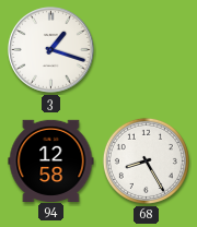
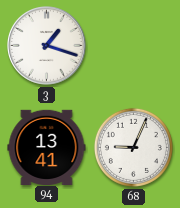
94: 12:58 -> 13:41 (47, 147)
68: 8:25 -> 9:04 (133, 147)
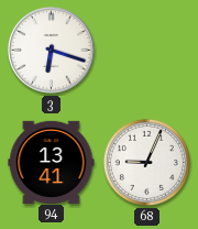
3: 1:18 -> 6:18 (52, 51)
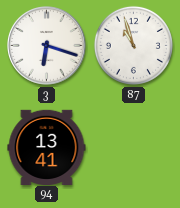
87: none -> 10:57 (133, 45)
68: 9:04 -> none (146, 162)
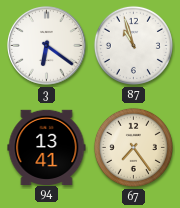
3: 6:18 -> 6:21 (47, 46)
67: none -> 7:24 (133, 147)
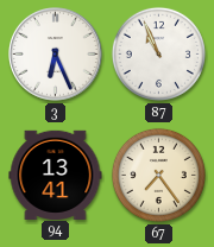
3: 6:21 -> 6:26 (56, 55)
87: 10:57 -> 10:56 (158, 53)
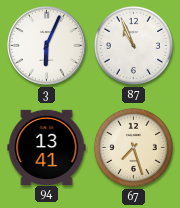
3: 6:26 -> 6:04 (47, 46)
67: 7:24 -> 7:27 (133, 147)
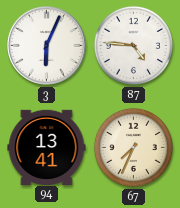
87: 10:56 -> 4:46 (133, 45)
67: 7:27 -> 7:34 (133, 147)
